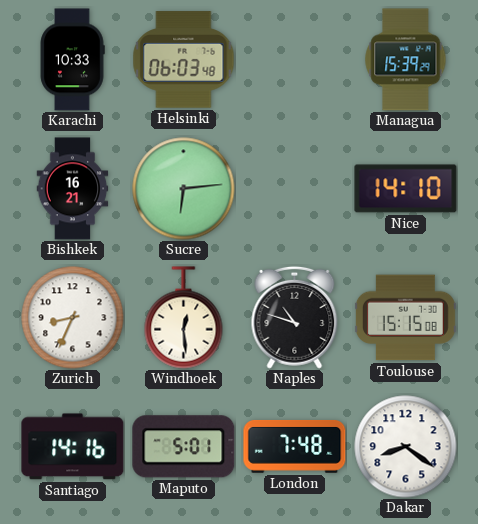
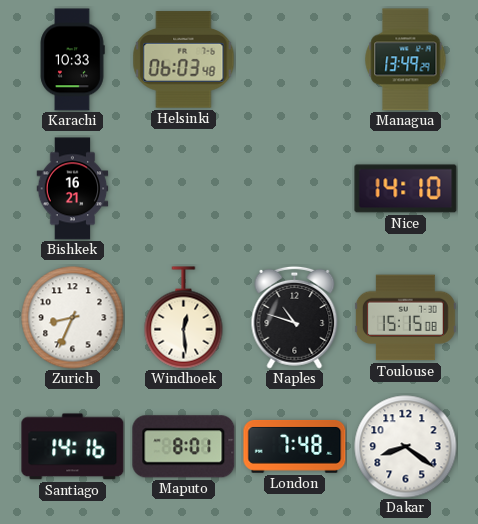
Managua: 15:39 -> 13:49 (406, 60)
Sucre: 6:14 -> none (184, 189)
Maputo: 5:01 -> 8:01 (184, 447)
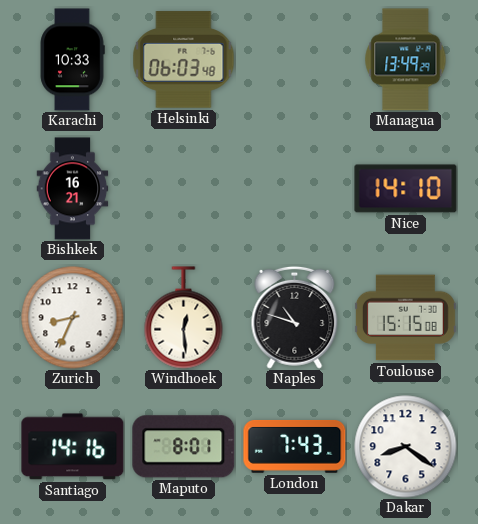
London: 7:48 -> 7:43 (295, 447)
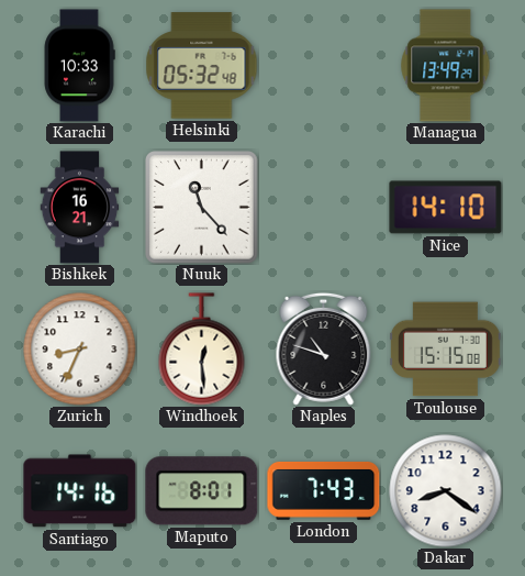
Helsinki: 06:03 -> 05:32 (202, 66)
Nuuk: none -> 11:23 (202, 208)
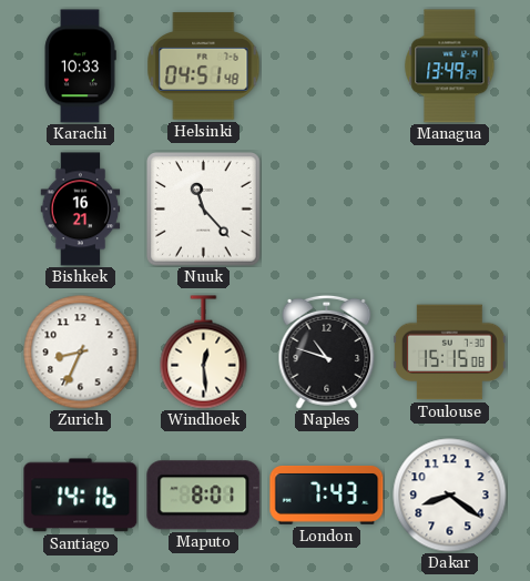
Helsinki: 05:32 -> 04:51 (204, 67)
Nice: 14:10 -> none (446, 208)
